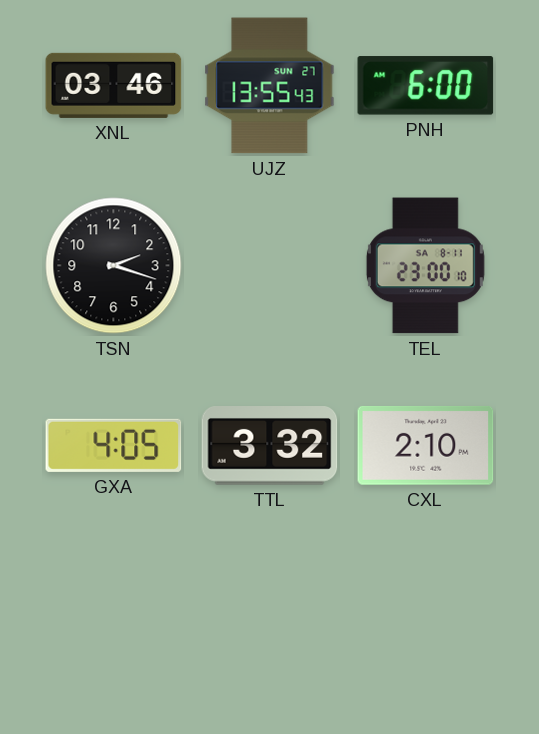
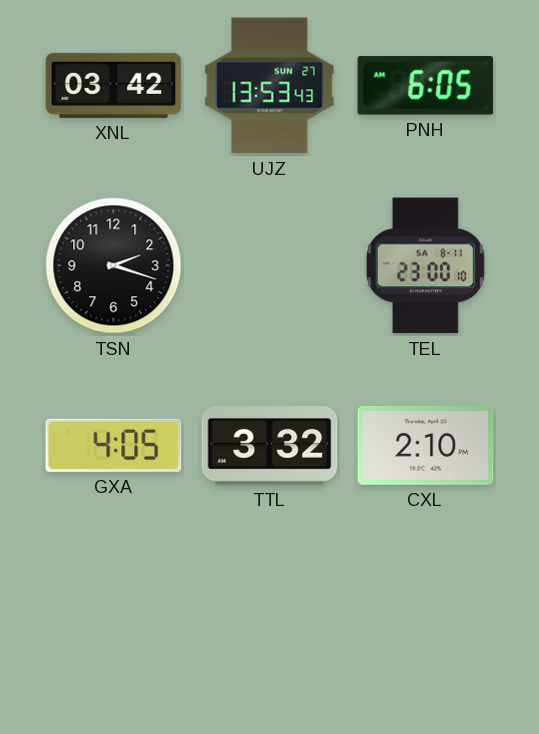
XNL: 03:46 -> 03:42 (114, 85)
UJZ: 13:55 -> 13:53 (270, 86)
PNH: 6:00 -> 6:05 (426, 86)
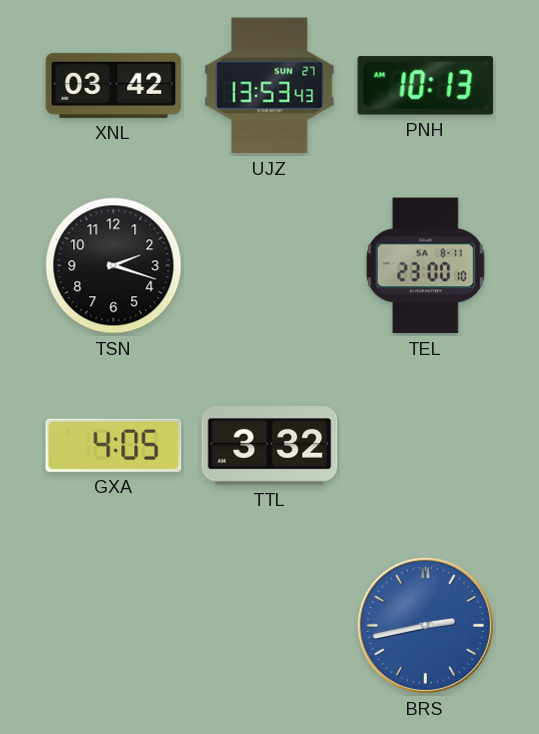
PNH: 6:05 -> 10:13 (426, 86)
CXL: 2:10 -> none (426, 445)
BRS: none -> 2:43 (425, 625)
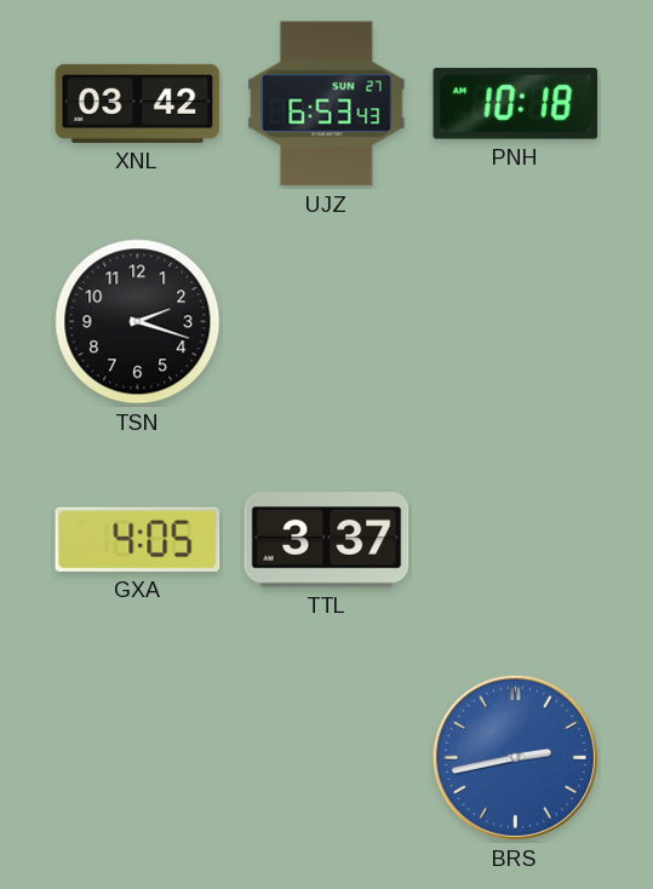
UJZ: 13:53 -> 6:53 (327, 104)
PNH: 10:13 -> 10:18 (516, 104)
TEL: 23:00 -> none (425, 266)
TTL: 3:32 -> 3:37 (327, 540)
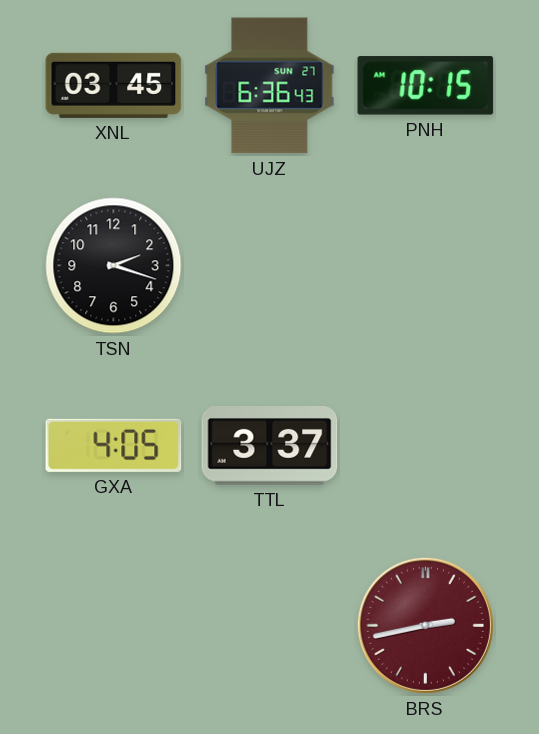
XNL: 03:42 -> 03:45 (114, 85)
UJZ: 6:53 -> 6:36 (270, 86)
PNH: 10:18 -> 10:15 (426, 86)
BRS dial: blue -> burgundy (425, 625)
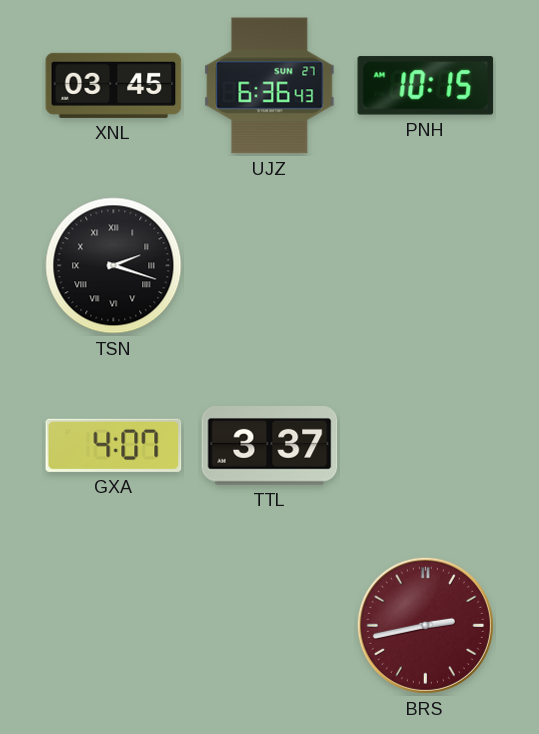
TSN numerals: Arabic -> Roman (114, 266)
GXA: 4:05 -> 4:07 (114, 445)
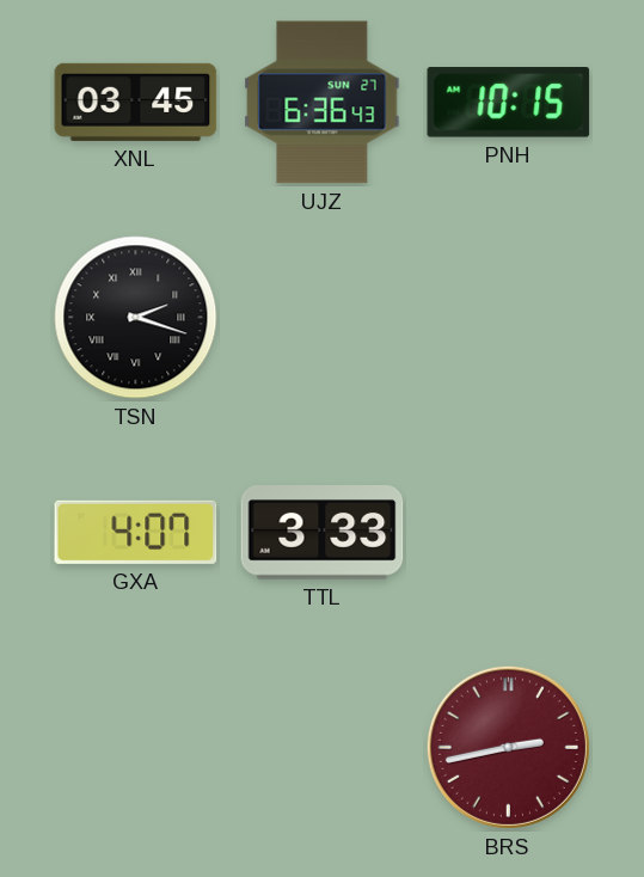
TTL: 3:37 -> 3:33 (323, 533)
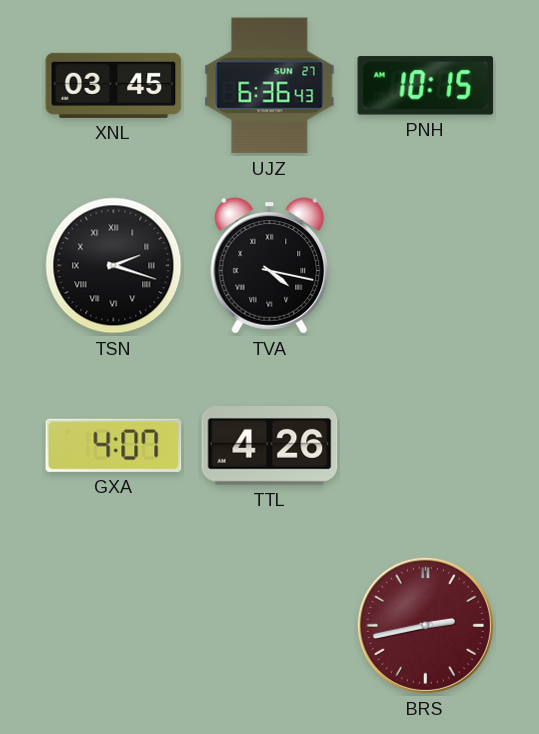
TVA: none -> 4:17 (270, 266)
TTL: 3:33 -> 4:26 (270, 446)
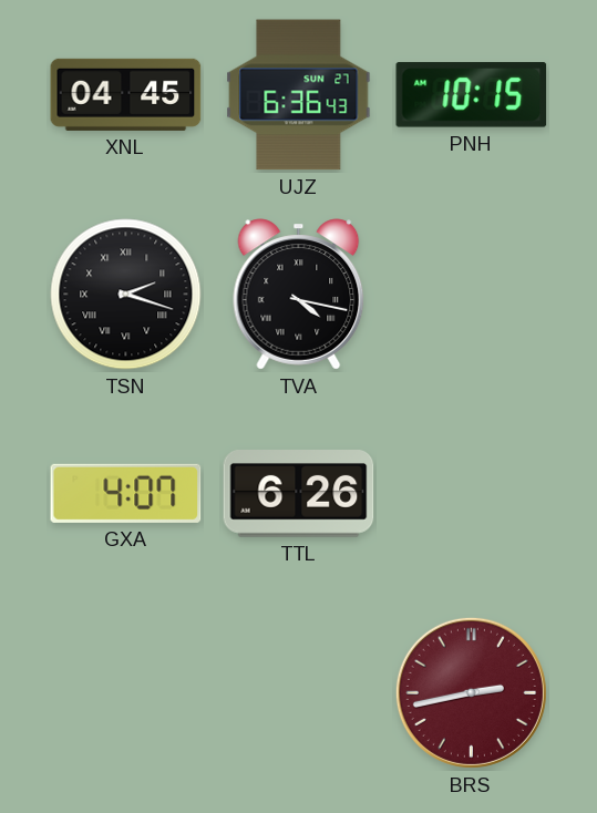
XNL: 03:45 -> 04:45 (126, 94)
TTL: 4:26 -> 6:26 (299, 494)
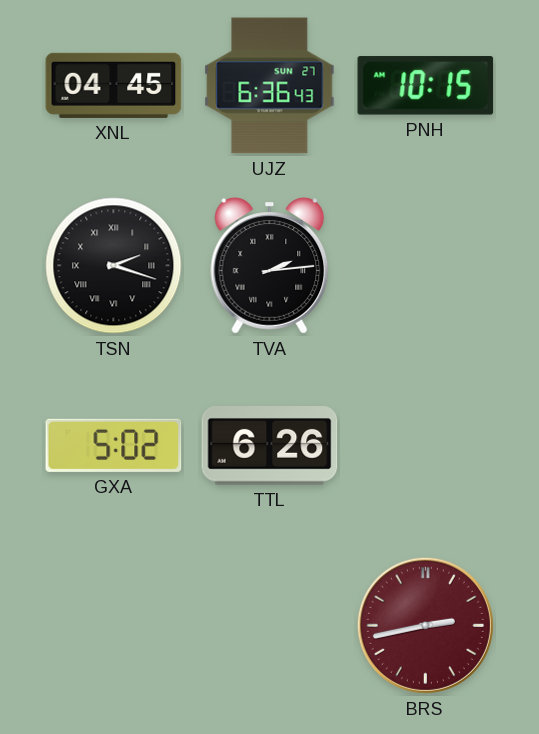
TVA: 4:17 -> 2:14 (270, 266)
GXA: 4:07 -> 5:02 (114, 445)
